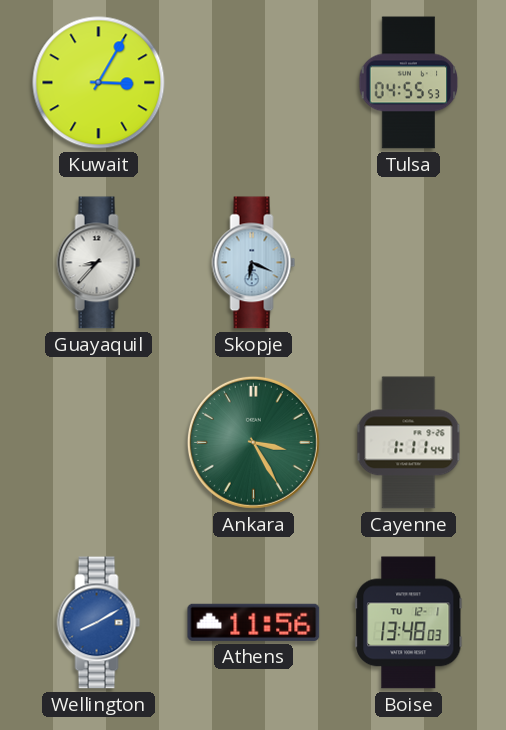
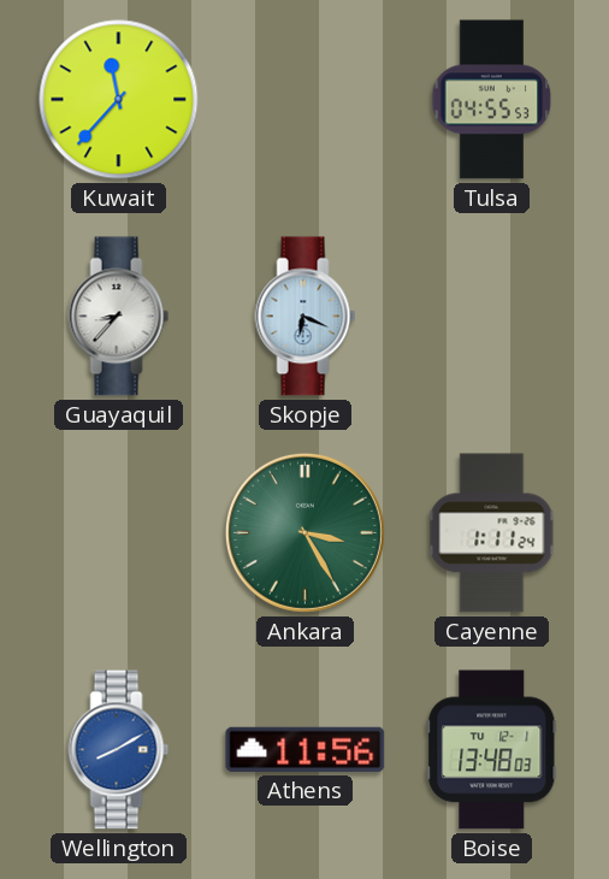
Kuwait: 3:05 -> 11:37 (119, 100)
Cayenne: 1:11:44 -> 1:11:24 (492, 533)
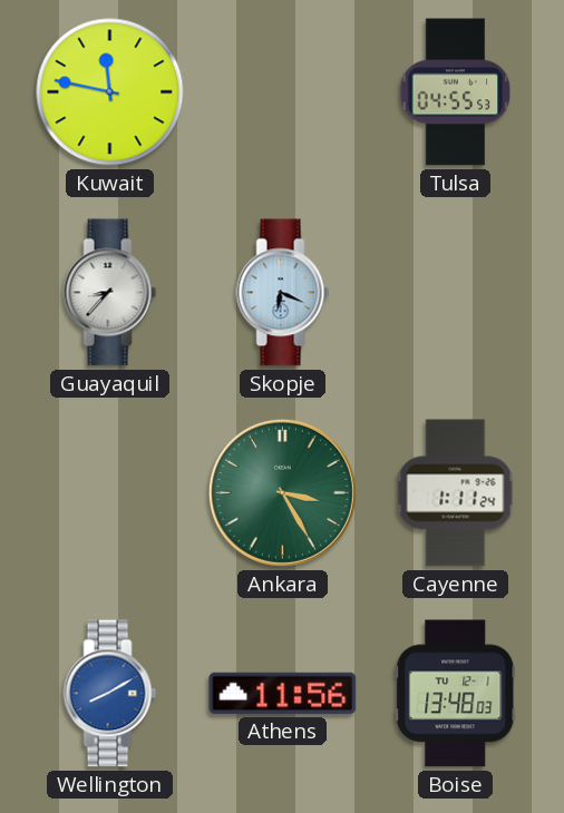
Kuwait: 11:37 -> 11:47 (110, 92)
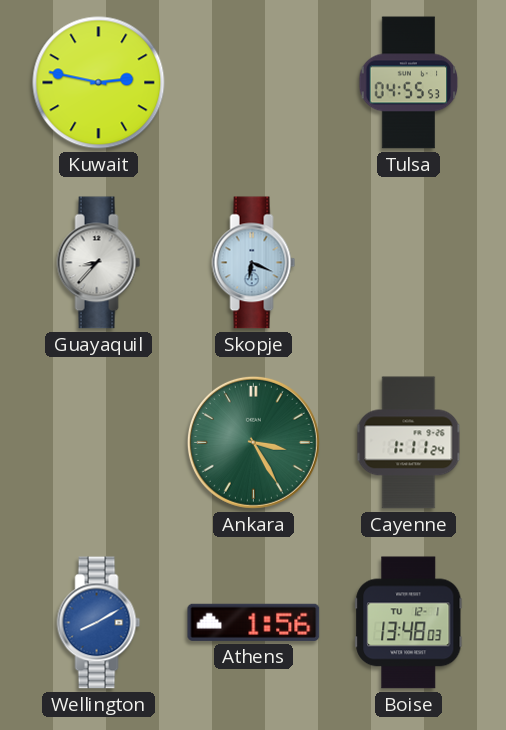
Kuwait: 11:47 -> 2:47 (99, 83)
Athens: 11:56 -> 1:56 (254, 622)
